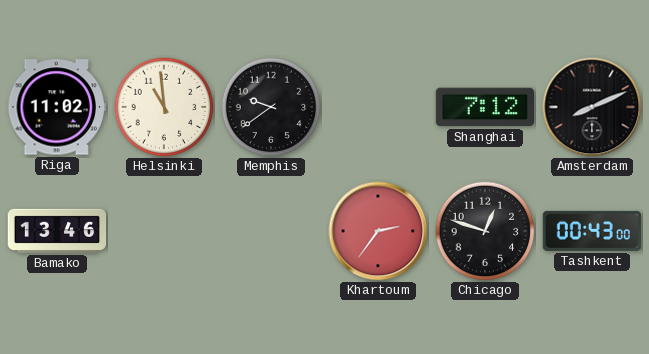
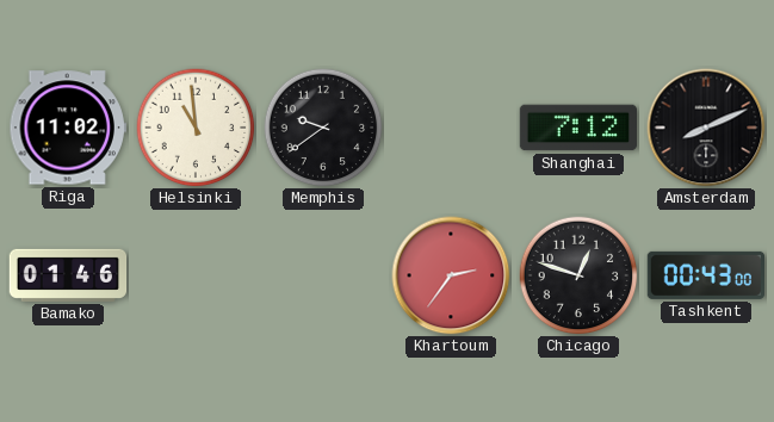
Bamako: 13:46 -> 01:46 (68, 275)
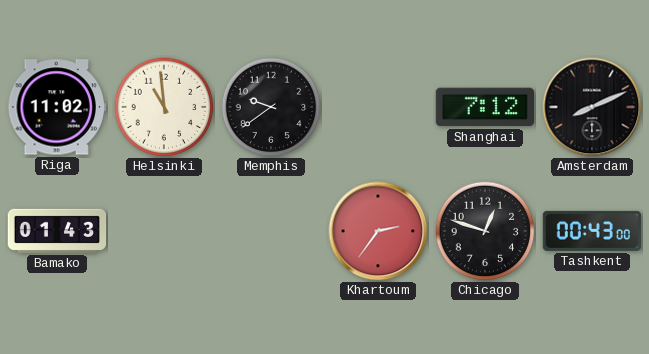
Bamako: 01:46 -> 01:43 (57, 231)
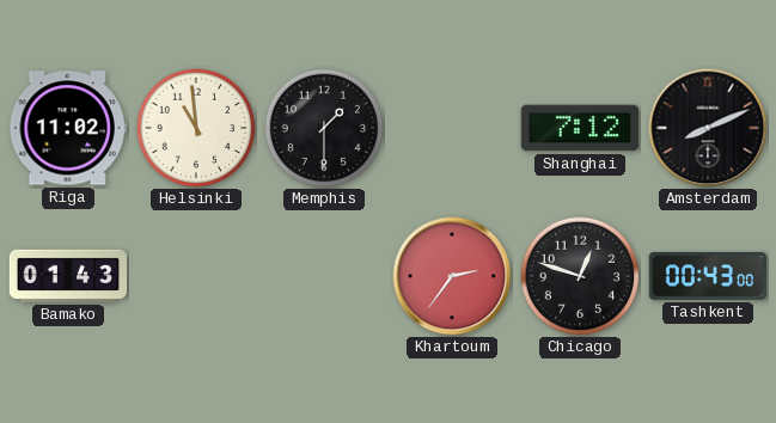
Memphis: 9:39 -> 1:30 (324, 128)
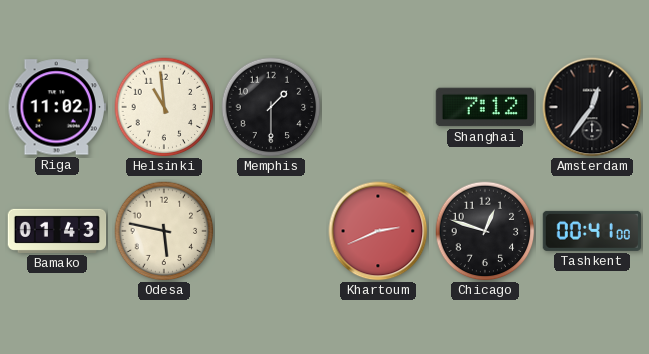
Amsterdam: 8:11 -> 12:36 (592, 107)
Odesa: none -> 5:47 (164, 231)
Khartoum: 2:36 -> 2:41 (378, 231)
Tashkent: 00:43 -> 00:41 (591, 231)
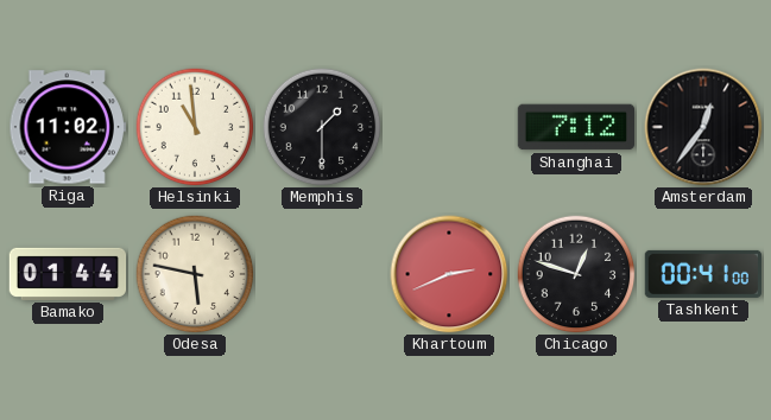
Bamako: 01:43 -> 01:44 (68, 274)
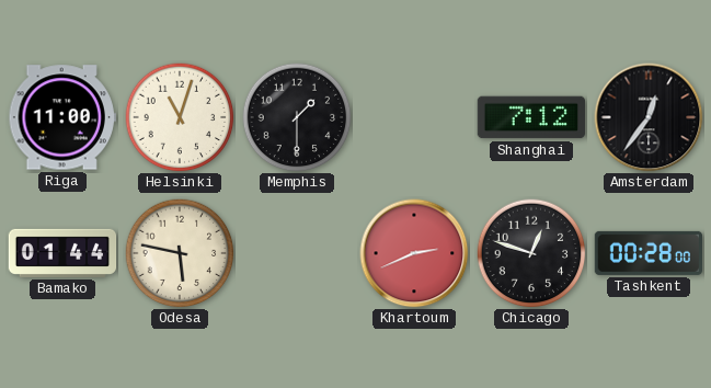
Riga: 11:02 -> 11:00 (61, 117)
Helsinki: 10:59 -> 11:03 (180, 117)
Tashkent: 00:41 -> 00:28 (647, 253)
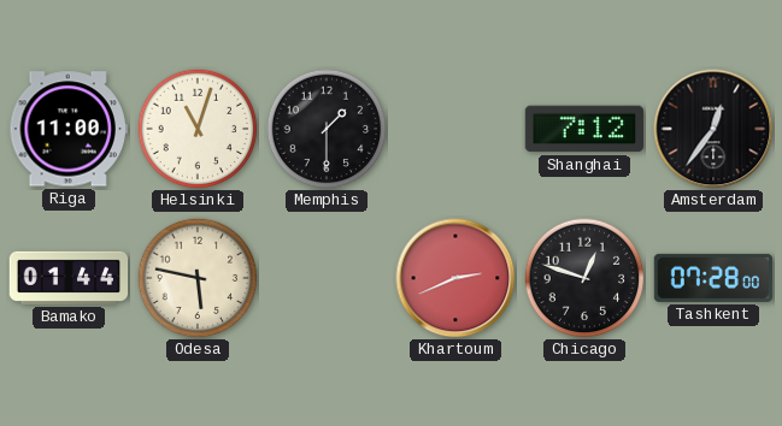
Tashkent: 00:28 -> 07:28 (712, 278)
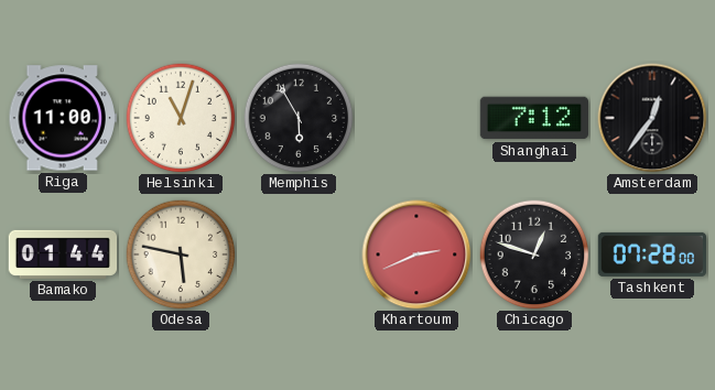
Memphis: 1:30 -> 5:55 (299, 118)
